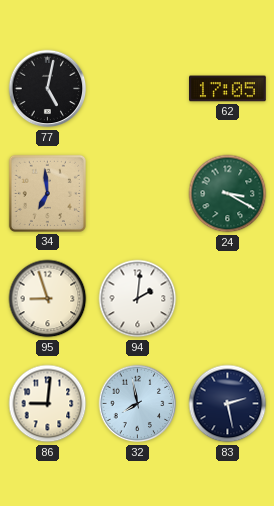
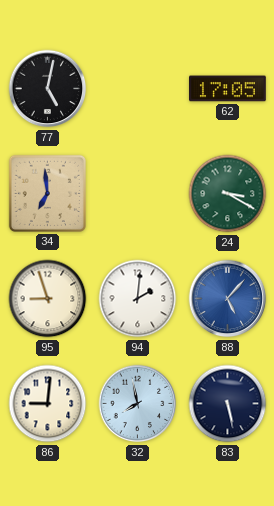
88: none -> 5:07 (228, 299)
83: 2:28 -> 5:28 (228, 404)
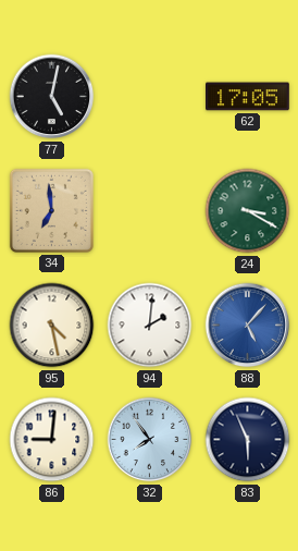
95: 8:57 -> 4:28 (52, 326)
32: 7:58 -> 7:54 (150, 440)
83: 5:28 -> 5:56 (248, 440)
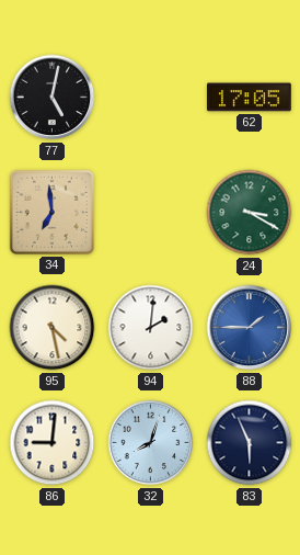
88: 5:07 -> 1:45 (250, 328)
32: 7:54 -> 8:03 (151, 443)
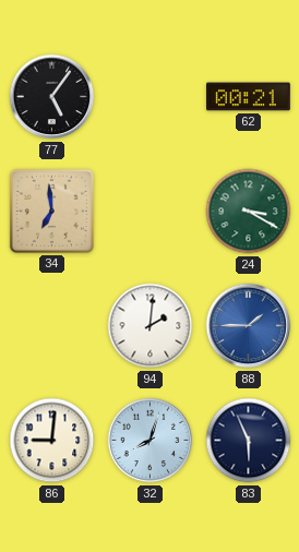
77: 5:02 -> 5:06 (52, 97)
62: 17:05 -> 00:21 (249, 97)
95: 4:28 -> none (53, 328)
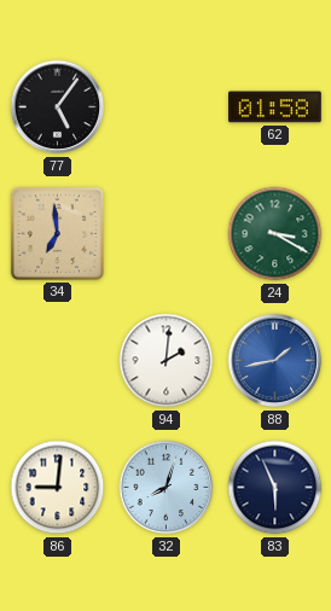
62: 00:21 -> 01:58 (275, 107)
88: 1:45 -> 1:43 (275, 361)
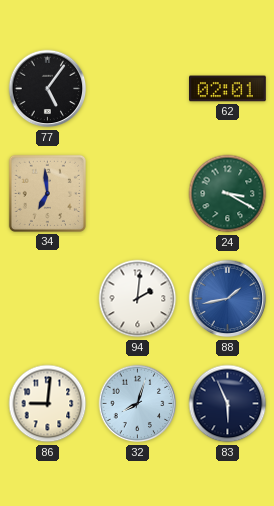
62: 01:58 -> 02:01 (228, 89)
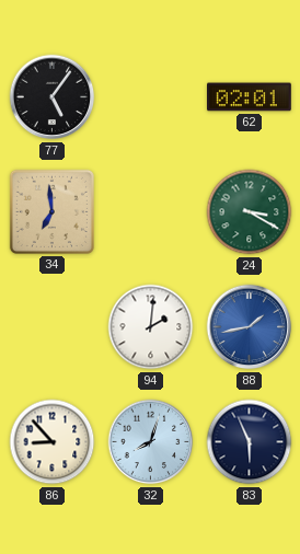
86: 9:01 -> 8:53 (53, 442)
